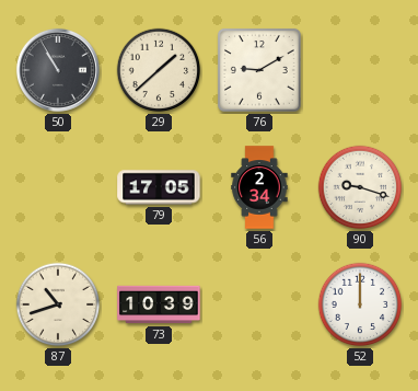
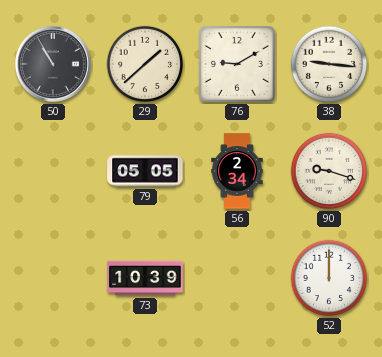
38: none -> 9:16 (329, 64)
79: 17:05 -> 05:05 (145, 171)
87: 10:42 -> none (58, 304)
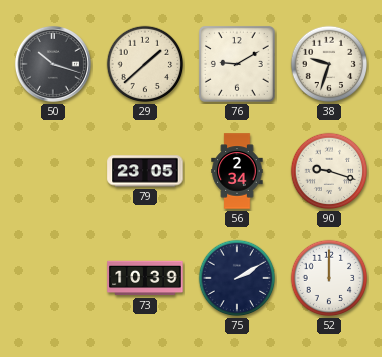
50: 10:55 -> 10:18 (53, 64)
38: 9:16 -> 9:33 (329, 64)
79: 05:05 -> 23:05 (145, 171)
75: none -> 2:10 (237, 278)
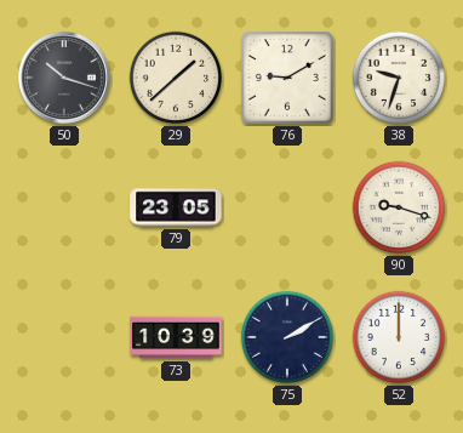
56: 2:34 -> none (237, 171)
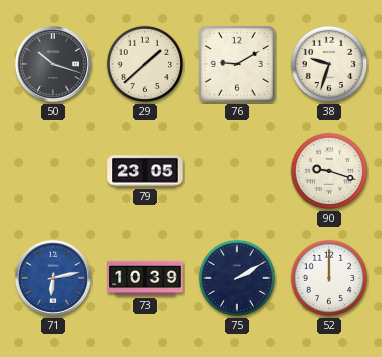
71: none -> 6:13 (53, 278)
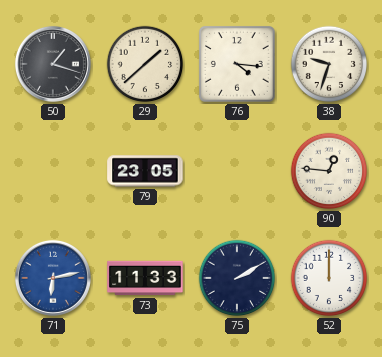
50: 10:18 -> 1:18 (53, 64)
76: 9:10 -> 4:16 (237, 64)
90: 9:18 -> 12:46 (329, 171)
73: 10:39 -> 11:33 (145, 278)
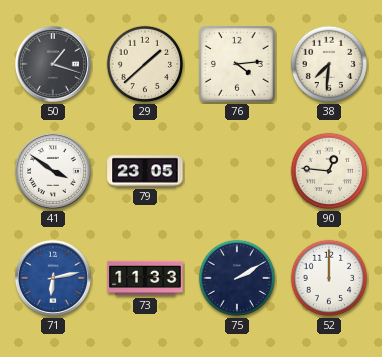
76: 4:16 -> 4:14 (237, 64)
38: 9:33 -> 7:31 (329, 64)
41: none -> 3:51 (53, 171)
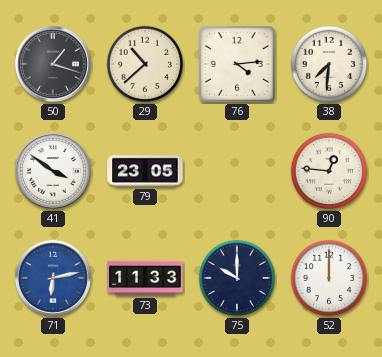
29: 1:38 -> 10:38 (145, 64)
75: 2:10 -> 10:00 (237, 278)
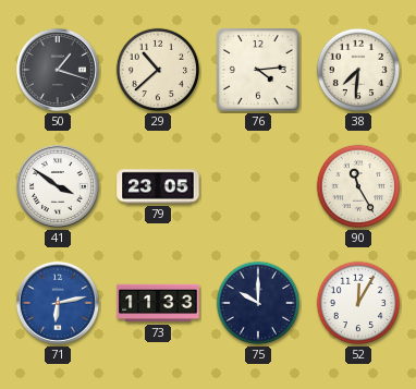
90: 12:46 -> 11:25 (358, 186)
52: 12:00 -> 12:05 (358, 303)
